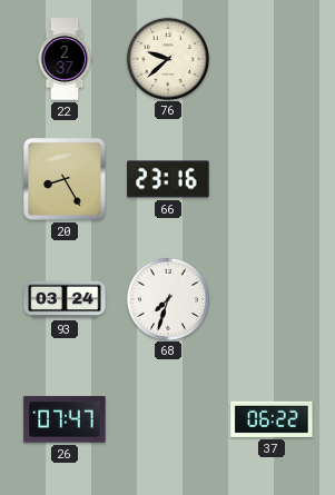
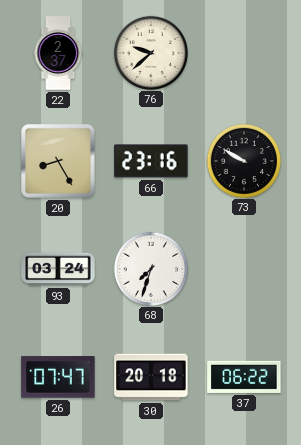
73: none -> 9:50 (243, 160)
30: none -> 20:18 (151, 377)
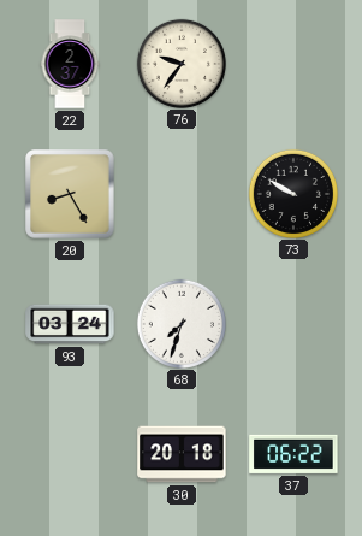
76: 9:38 -> 9:36 (180, 63)
66: 23:16 -> none (151, 161)
26: 07:47 -> none (58, 377)
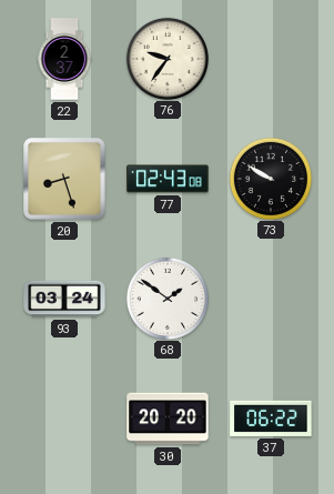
20: 8:25 -> 8:27 (64, 179)
77: none -> 02:43 (168, 179)
68: 7:33 -> 1:51 (166, 298)
30: 20:18 -> 20:20 (168, 419)
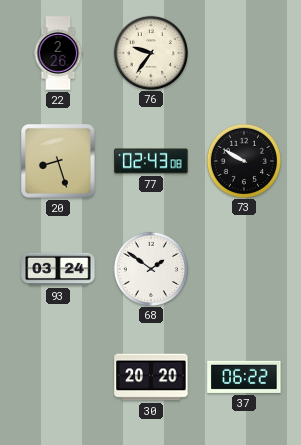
22: 2:37 -> 2:26 (58, 53)
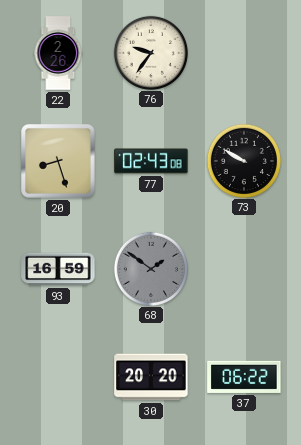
93: 03:24 -> 16:59 (58, 269)
68 dial: white -> grey (150, 268)
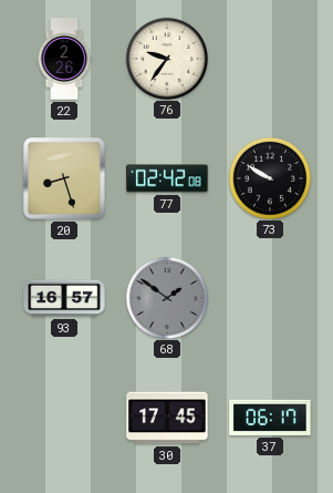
77: 02:43 -> 02:42 (167, 178)
93: 16:59 -> 16:57 (64, 298)
30: 20:20 -> 17:45 (167, 418)
37: 06:22 -> 06:17 (270, 418)
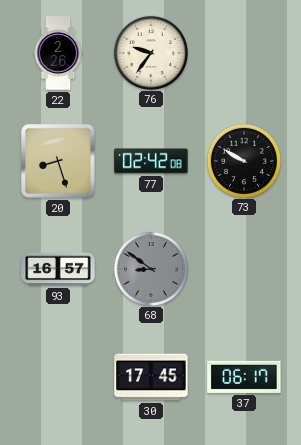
68: 1:51 -> 8:51 (150, 268)
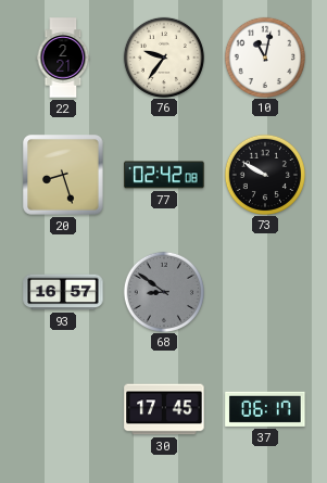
22: 2:26 -> 2:21 (63, 58)
10: none -> 11:02 (264, 56)
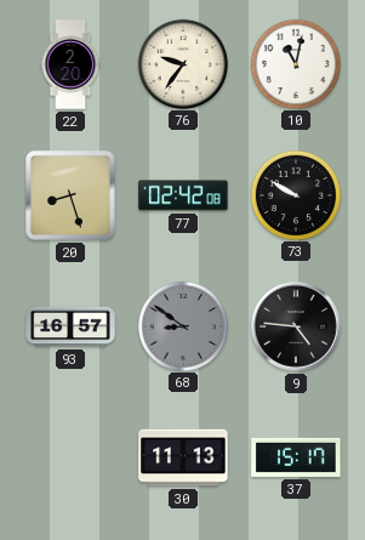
22: 2:21 -> 2:20 (70, 64)
9: none -> 4:46 (296, 326)
30: 17:45 -> 11:13 (183, 457)
37: 06:17 -> 15:17 (296, 457)
